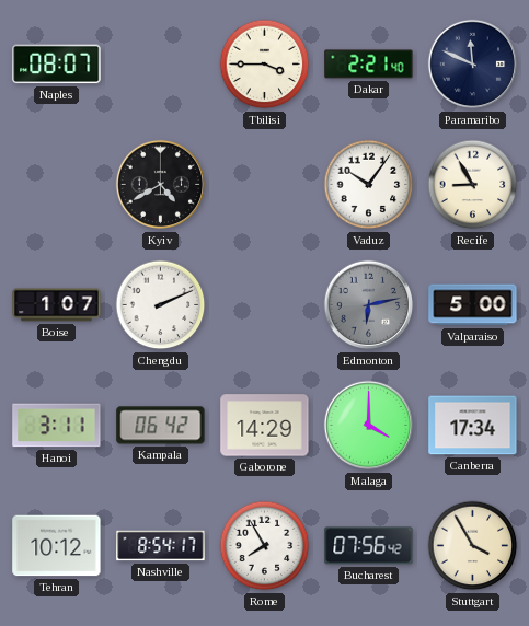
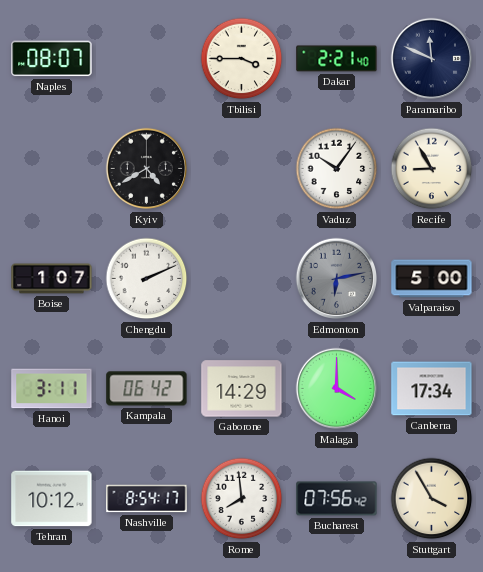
Rome: 7:55 -> 7:59 (242, 499)
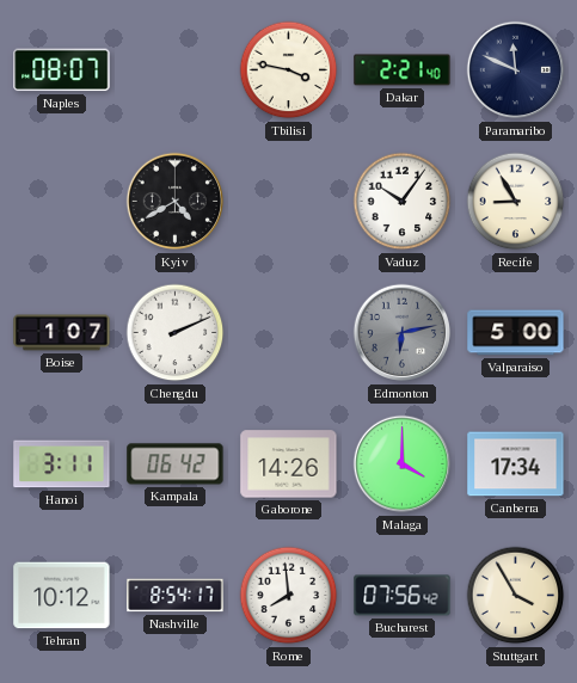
Tbilisi: 3:45 -> 3:47 (289, 70)
Gaborone: 14:29 -> 14:26 (289, 464)
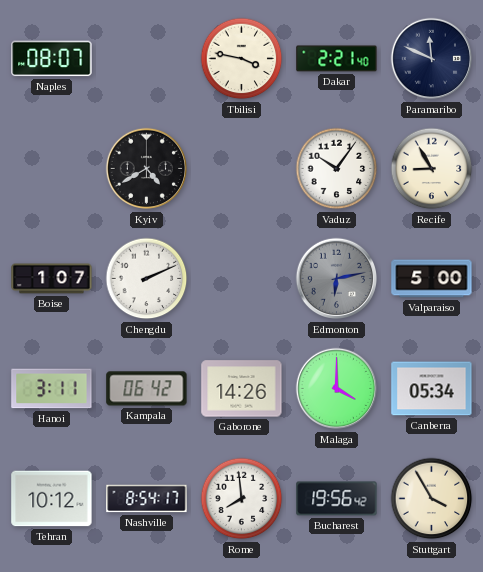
Canberra: 17:34 -> 05:34 (432, 389)
Bucharest: 07:56 -> 19:56 (337, 499)
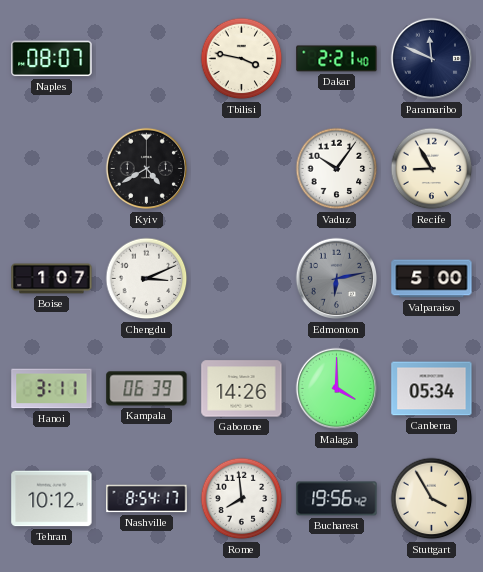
Chengdu: 2:11 -> 3:11 (147, 279)
Kampala: 06:42 -> 06:39 (147, 389)
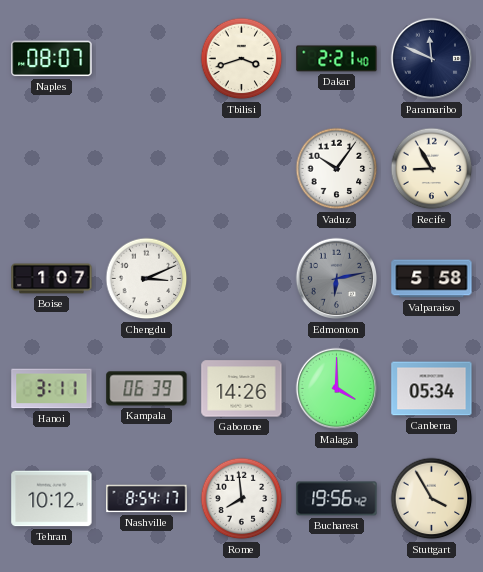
Tbilisi: 3:47 -> 3:42 (242, 59)
Kyiv: 4:40 -> none (147, 169)
Valparaiso: 5:00 -> 5:58 (432, 279)
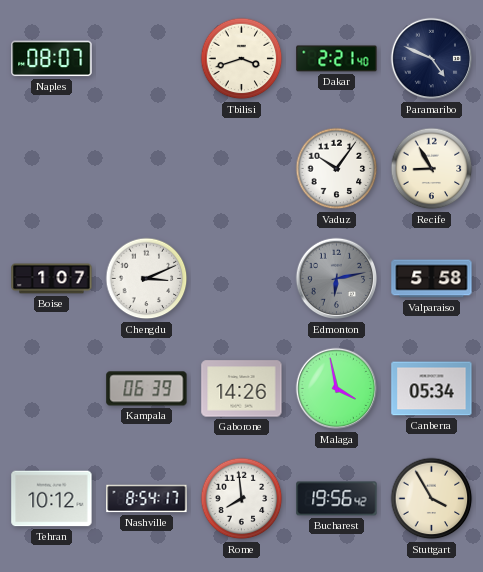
Paramaribo: 11:49 -> 4:49 (432, 59)
Hanoi: 3:11 -> none (52, 389)
Malaga: 4:00 -> 3:58 (337, 389)
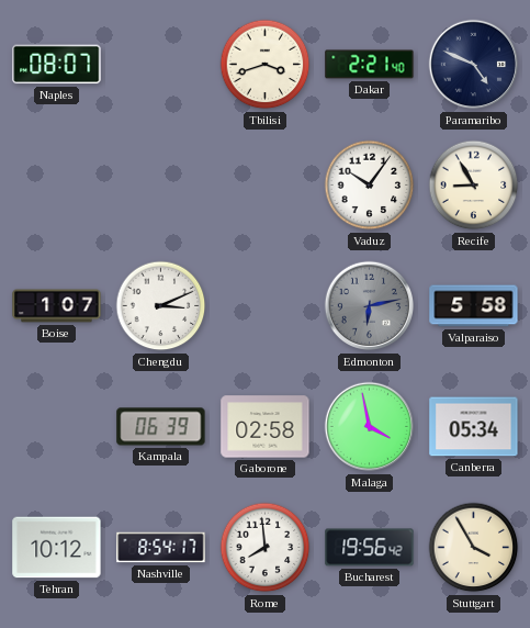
Gaborone: 14:26 -> 02:58 (266, 427)
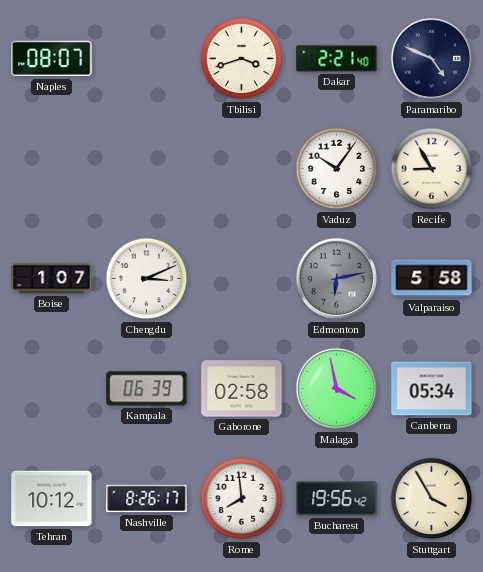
Nashville: 8:54 -> 8:26 (147, 499)
